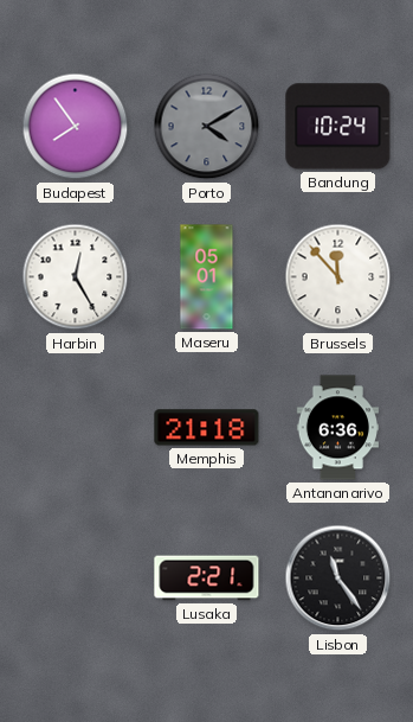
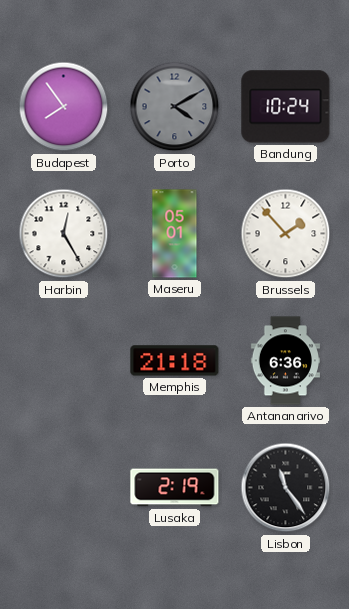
Brussels: 11:53 -> 1:53 (286, 234)
Lusaka: 2:21 -> 2:19 (175, 488)
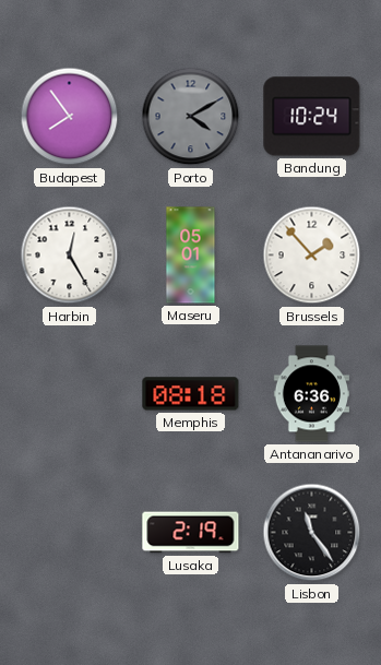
Memphis: 21:18 -> 08:18 (191, 394)
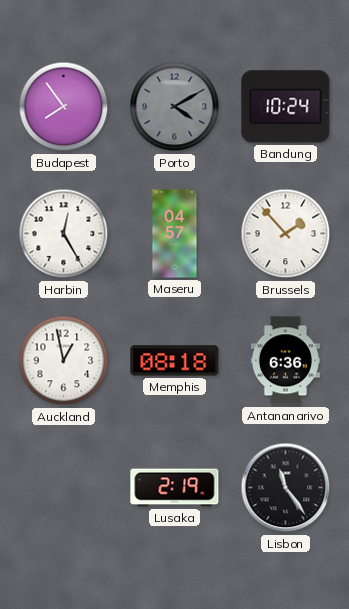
Maseru: 05:01 -> 04:57 (175, 234)
Auckland: none -> 12:58 (64, 361)
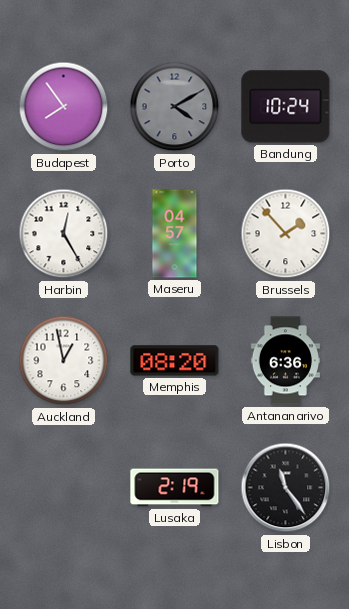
Memphis: 08:18 -> 08:20 (175, 361)
